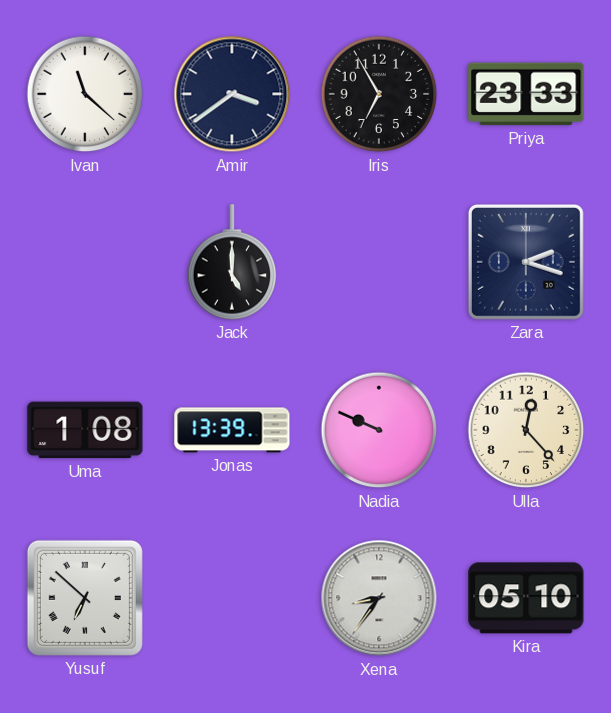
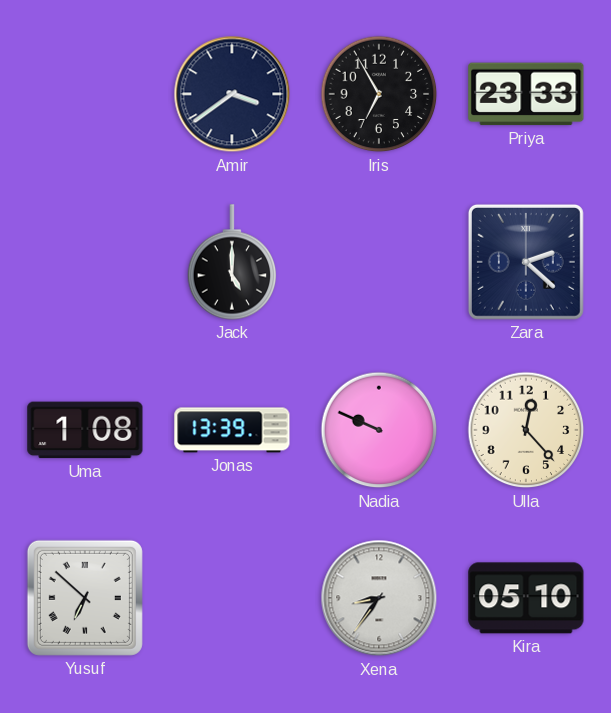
Ivan: 11:22 -> none (85, 94)
Zara: 2:18 -> 2:22 (526, 262)
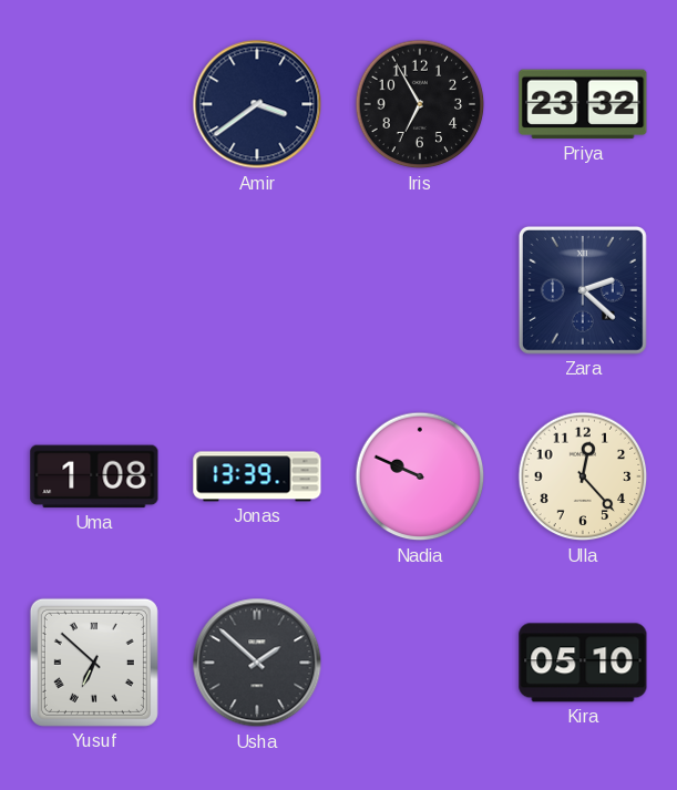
Priya: 23:33 -> 23:32 (583, 104)
Jack: 5:00 -> none (232, 262)
Usha: none -> 1:52 (257, 663)
Xena: 8:36 -> none (379, 598)
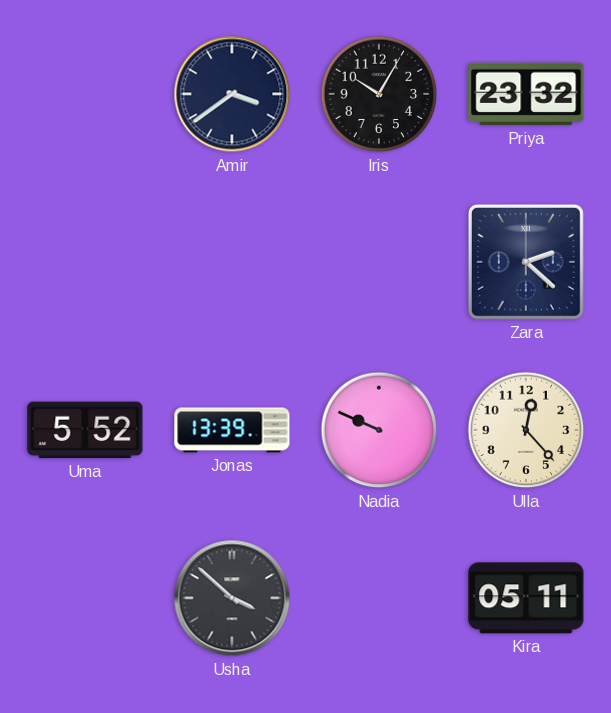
Iris: 6:55 -> 10:05 (379, 94)
Uma: 1:08 -> 5:52 (85, 430)
Yusuf: 6:52 -> none (94, 663)
Usha: 1:52 -> 3:52 (232, 598)
Kira: 05:10 -> 05:11 (526, 598)
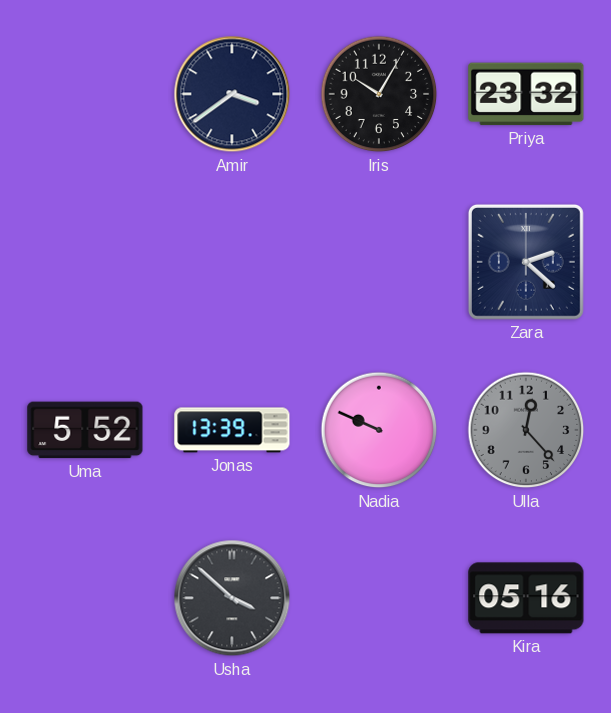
Ulla dial: cream -> grey (526, 430)
Kira: 05:11 -> 05:16 (526, 598)
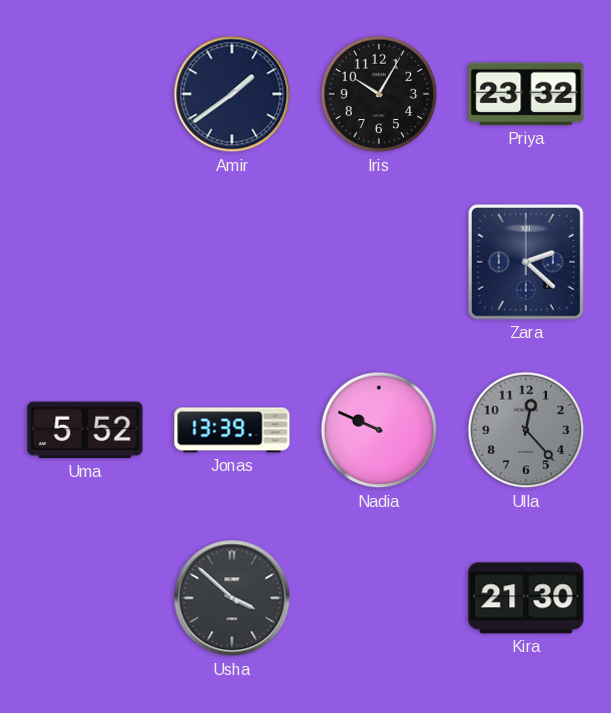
Amir: 3:39 -> 1:39 (232, 94)
Kira: 05:16 -> 21:30 (526, 598)
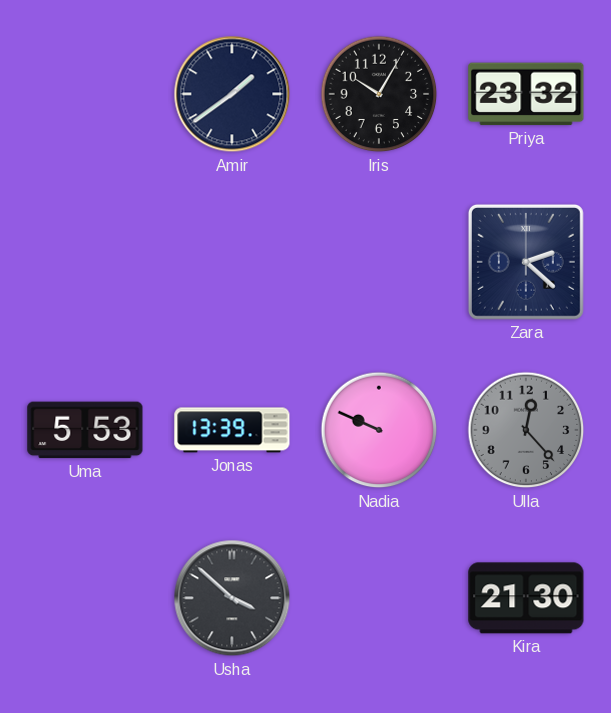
Uma: 5:52 -> 5:53 (85, 430)
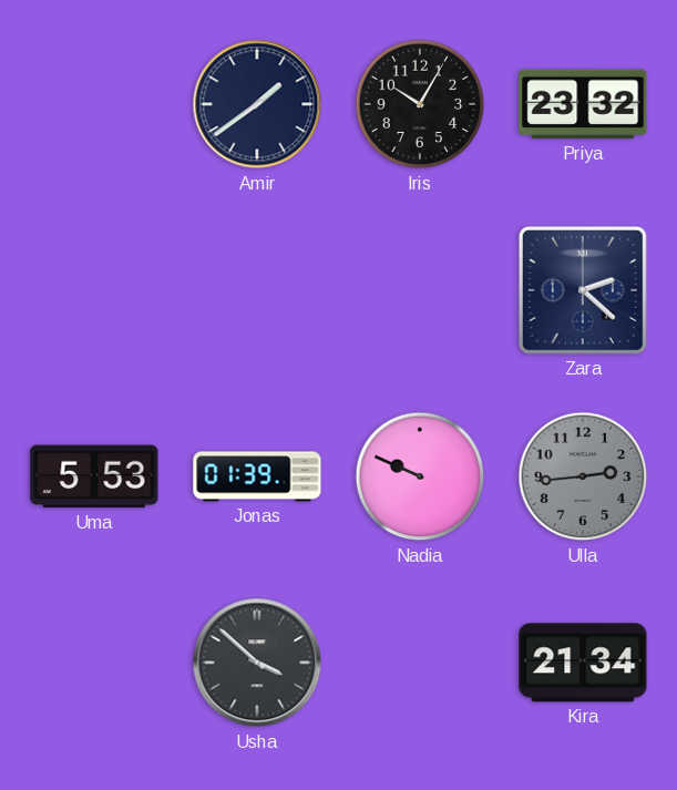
Jonas: 13:39 -> 01:39 (257, 476)
Ulla: 12:23 -> 2:44 (583, 476)
Kira: 21:30 -> 21:34 (583, 663)
